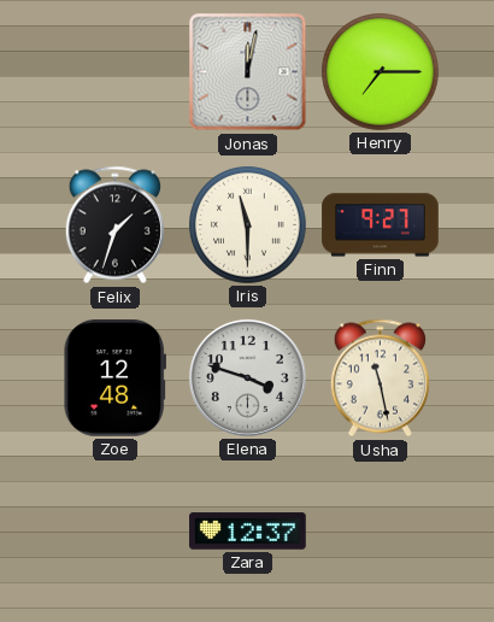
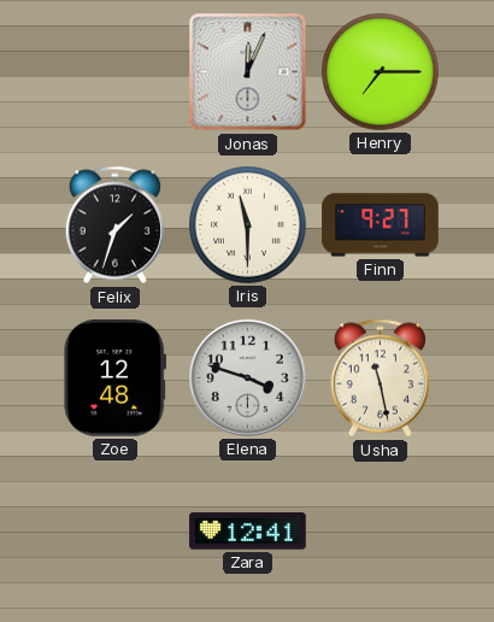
Jonas: 12:02 -> 12:04 (248, 72)
Zara: 12:37 -> 12:41 (248, 532)
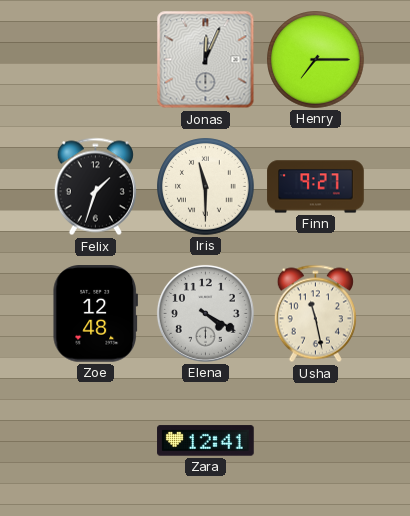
Elena: 3:48 -> 4:20 (205, 313)
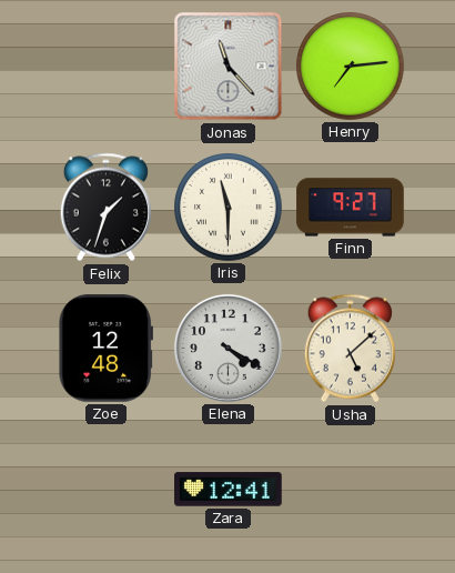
Jonas: 12:04 -> 11:23 (229, 67)
Henry: 7:15 -> 7:14 (351, 67)
Usha: 11:28 -> 5:08 (350, 349)
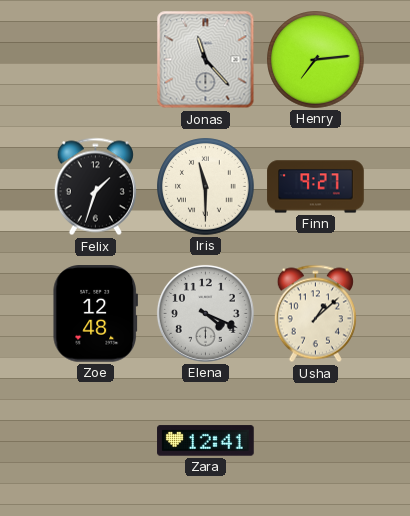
Elena: 4:20 -> 4:19 (205, 313)
Usha: 5:08 -> 1:08 (315, 314)
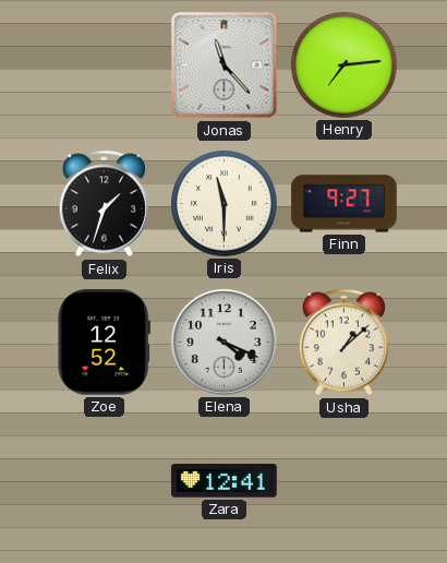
Zoe: 12:48 -> 12:52 (104, 343)
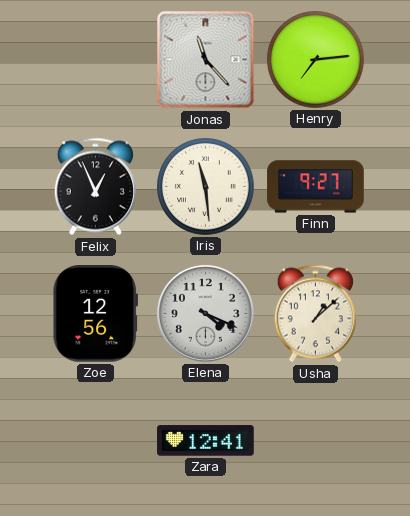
Felix: 1:33 -> 12:56 (95, 187)
Iris: 11:30 -> 11:29 (206, 187)
Zoe: 12:52 -> 12:56 (95, 314)
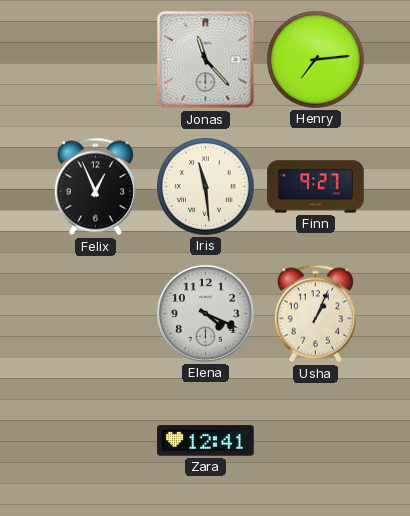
Zoe: 12:56 -> none (95, 314)
Usha: 1:08 -> 1:04 (315, 314)
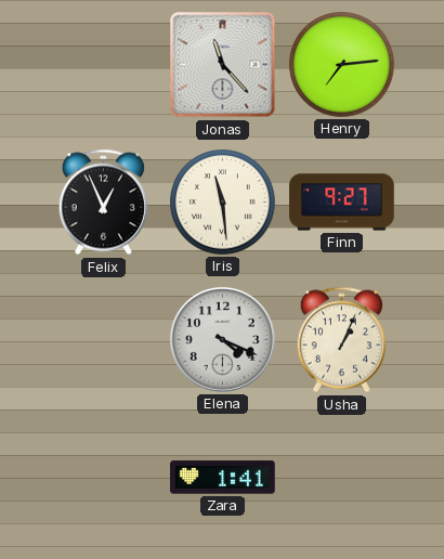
Zara: 12:41 -> 1:41 (223, 478)
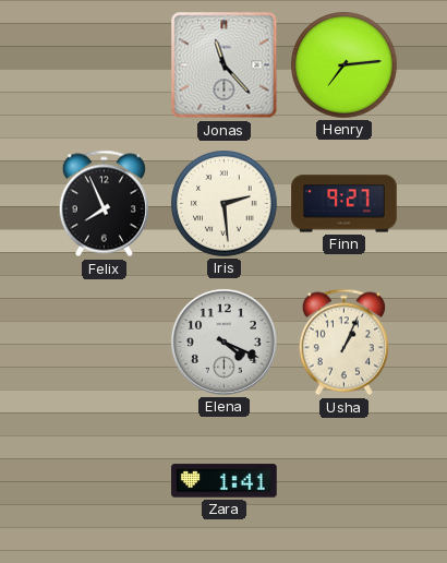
Felix: 12:56 -> 7:56 (104, 204)
Iris: 11:29 -> 2:29 (225, 204)
